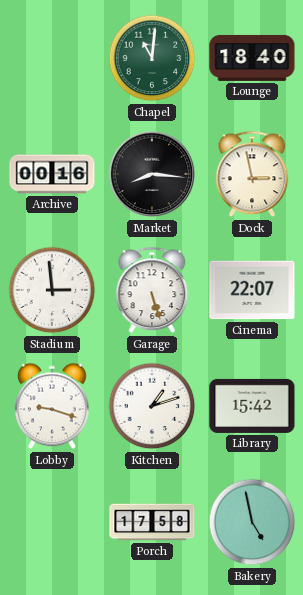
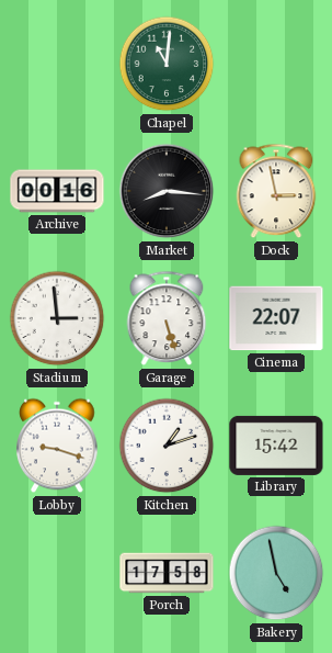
Lounge: 18:40 -> none (252, 58)
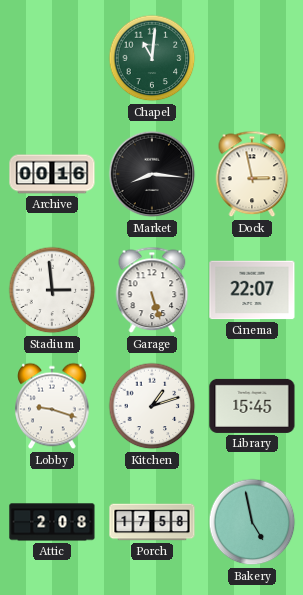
Library: 15:42 -> 15:45 (252, 406)
Attic: none -> 2:08 (52, 522)
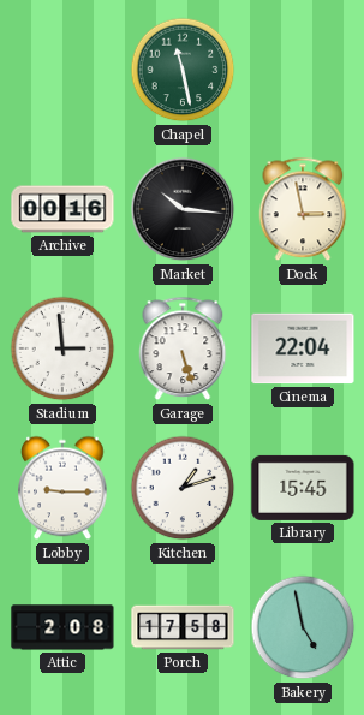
Chapel: 11:01 -> 11:28 (183, 70)
Market: 8:16 -> 10:16 (183, 209)
Cinema: 22:07 -> 22:04 (303, 348)
Lobby: 9:18 -> 9:15 (62, 488)
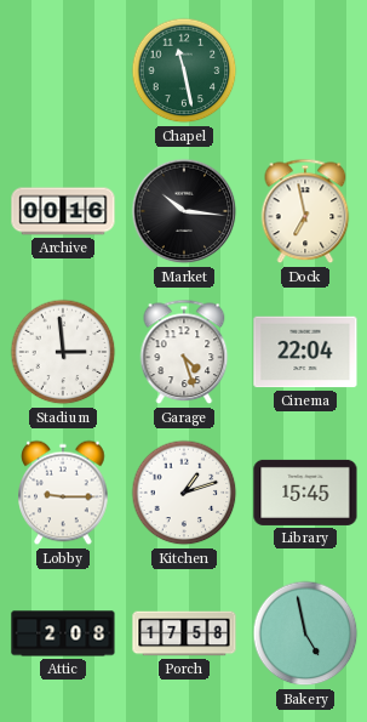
Dock: 2:58 -> 6:58 (305, 211)
Garage: 5:27 -> 4:27 (184, 352)
